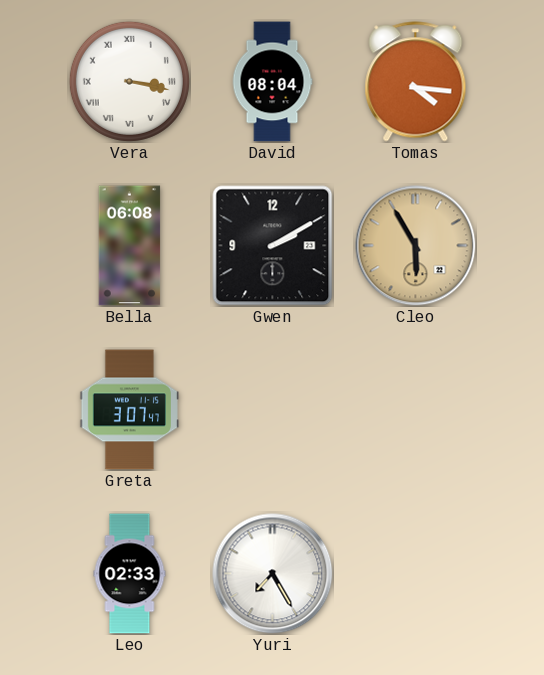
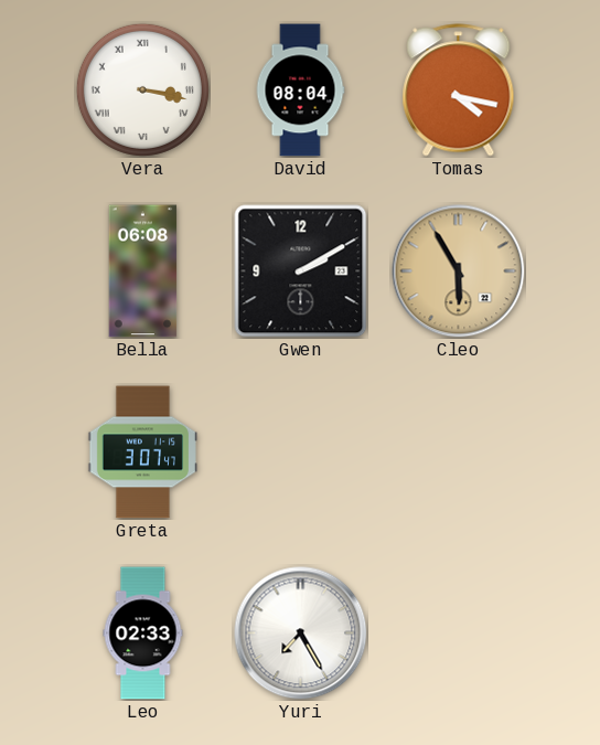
Tomas: 4:16 -> 4:17 (459, 91)
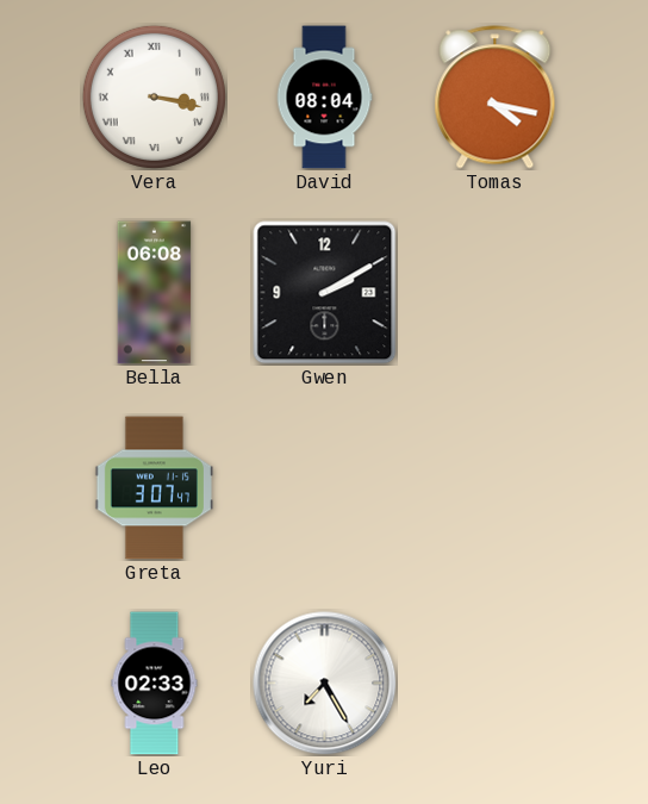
Cleo: 5:55 -> none (459, 272)
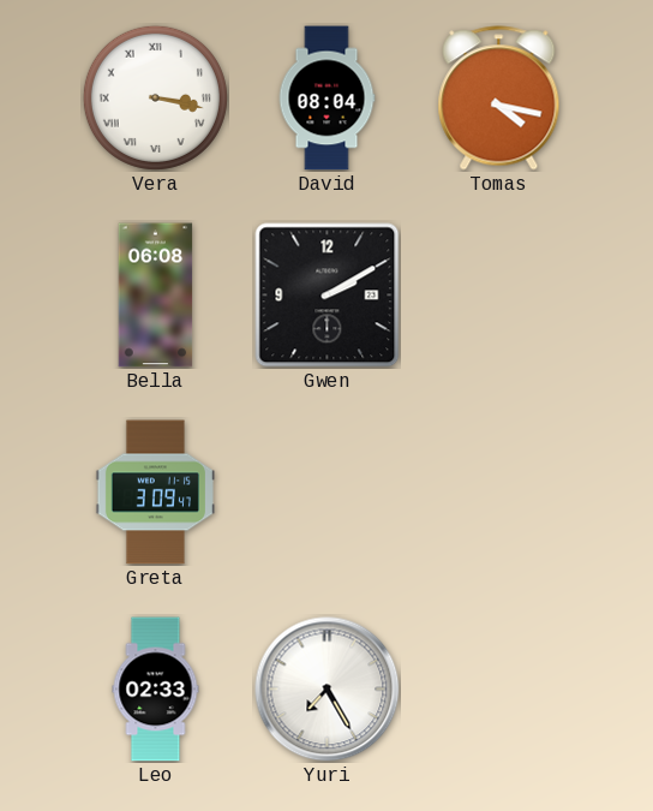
Greta: 3:07 -> 3:09 (155, 493)
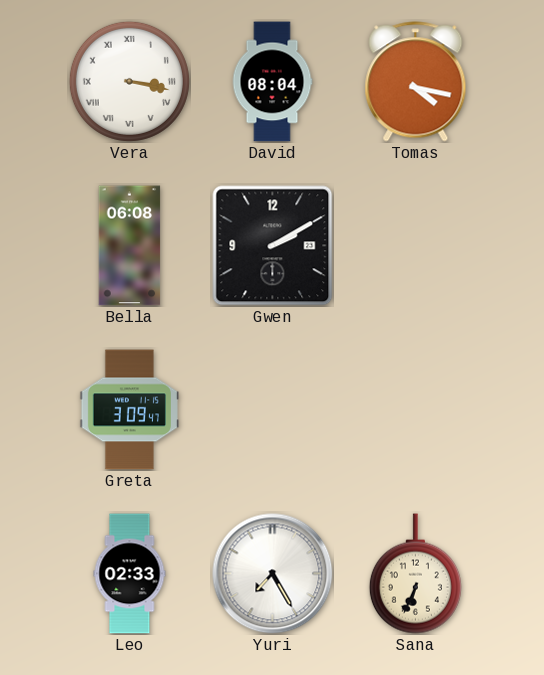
Sana: none -> 6:34 (415, 574)
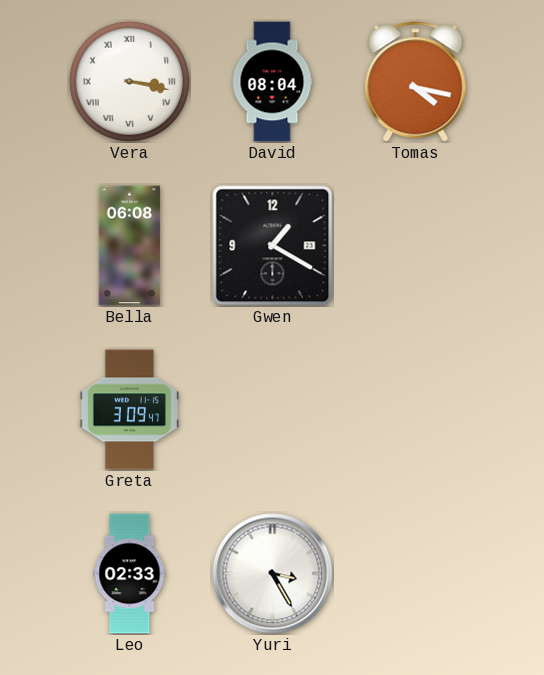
Gwen: 2:10 -> 1:20 (273, 246)
Yuri: 7:25 -> 3:25 (273, 574)
Sana: 6:34 -> none (415, 574)
